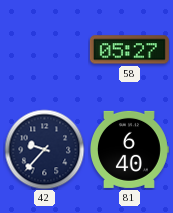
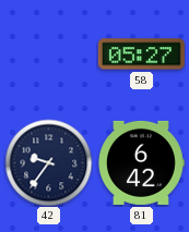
42: 9:37 -> 9:36 (48, 162)
81: 6:40 -> 6:42 (142, 162)
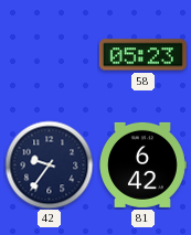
58: 05:27 -> 05:23 (142, 55)
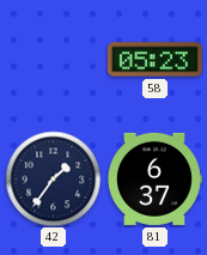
42: 9:36 -> 1:36 (53, 178)
81: 6:42 -> 6:37 (156, 178)
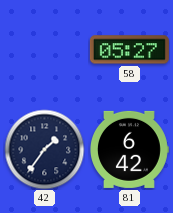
58: 05:23 -> 05:27 (129, 50)
81: 6:37 -> 6:42 (130, 149)
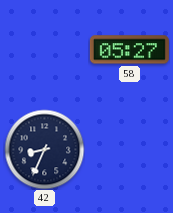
42: 1:36 -> 8:34 (44, 149)
81: 6:42 -> none (130, 149)
